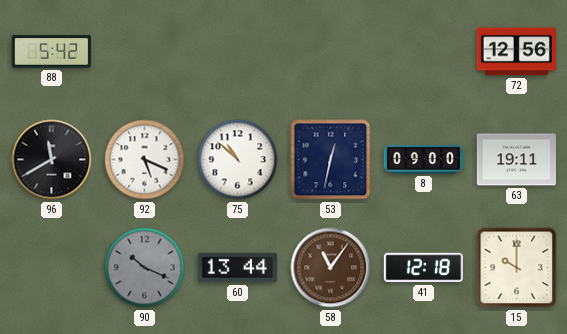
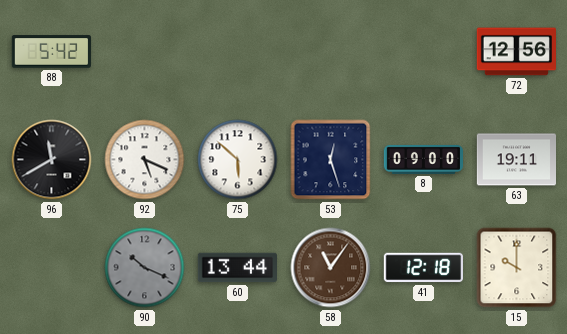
75: 10:52 -> 5:52 (238, 160)
53: 12:32 -> 12:27 (331, 160)
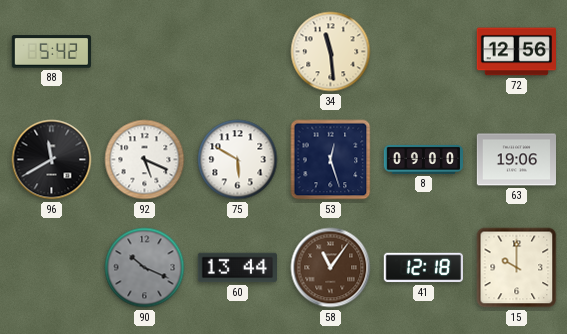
34: none -> 11:29 (331, 52)
75: 5:52 -> 5:50 (238, 160)
63: 19:11 -> 19:06 (516, 160)
